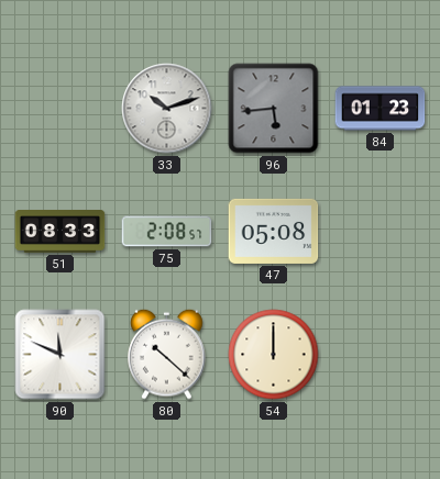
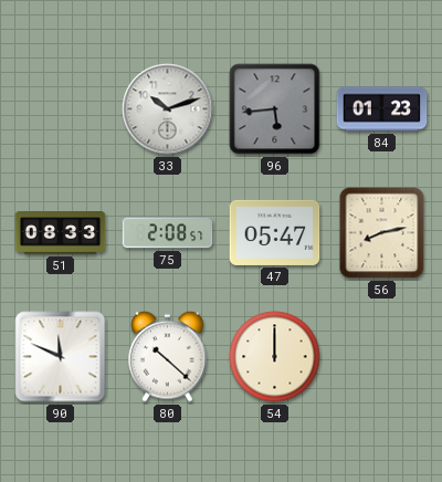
47: 05:08 -> 05:47 (275, 232)
56: none -> 8:13 (382, 233)
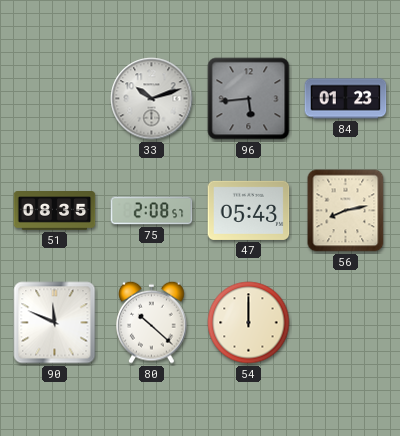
51: 08:33 -> 08:35 (55, 211)
47: 05:47 -> 05:43 (249, 210)
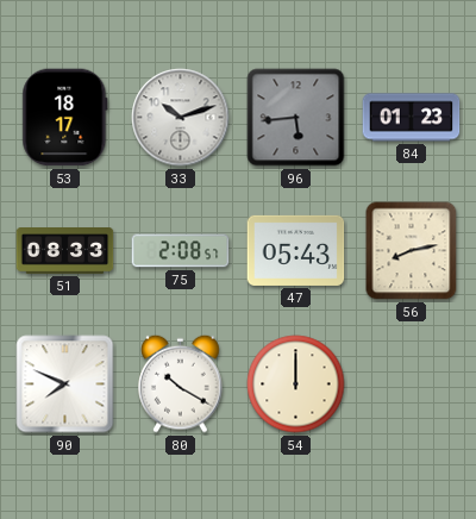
53: none -> 18:17 (65, 118)
51: 08:35 -> 08:33 (65, 251)
90: 11:49 -> 7:49 (65, 384)
80: 10:22 -> 10:20 (181, 383)
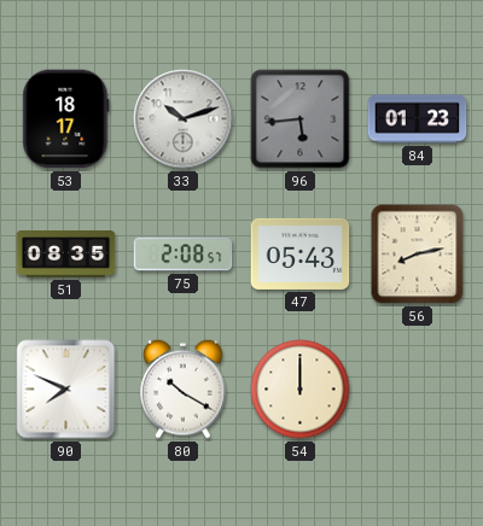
51: 08:33 -> 08:35 (66, 255)
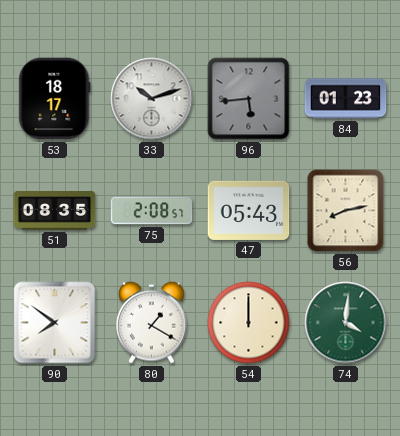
90: 7:49 -> 7:51 (55, 323)
80: 10:20 -> 1:20 (152, 322)
74: none -> 4:01 (346, 323)
